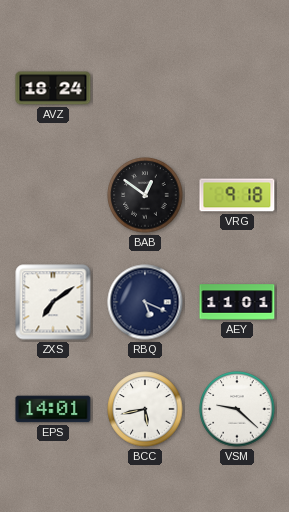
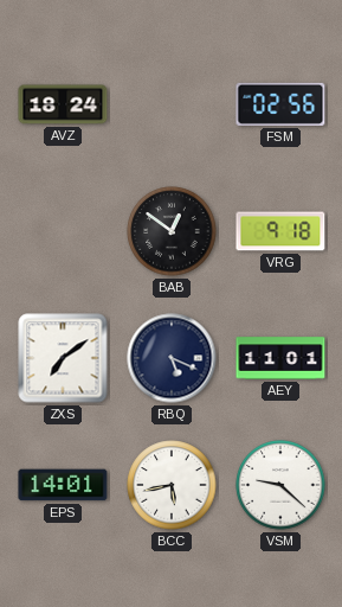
FSM: none -> 02:56 (280, 104)
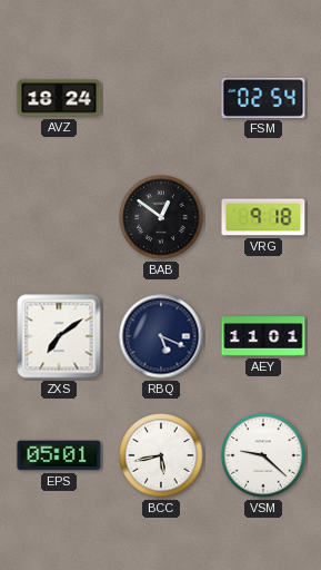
FSM: 02:56 -> 02:54 (263, 98)
EPS: 14:01 -> 05:01 (59, 455)
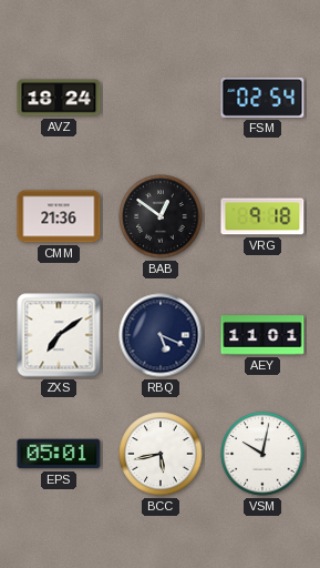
CMM: none -> 21:36 (59, 216)
VSM: 9:22 -> 10:02 (262, 454)
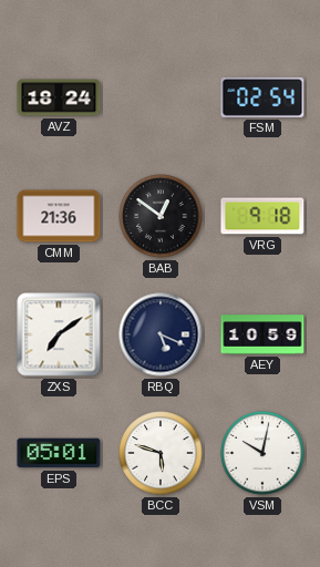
AEY: 11:01 -> 10:59 (262, 334)
BCC: 5:43 -> 5:48 (161, 453)
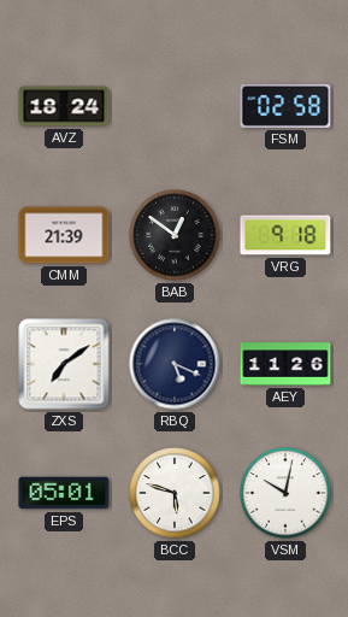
FSM: 02:54 -> 02:58 (285, 106)
CMM: 21:36 -> 21:39 (64, 235)
AEY: 10:59 -> 11:26 (285, 364)
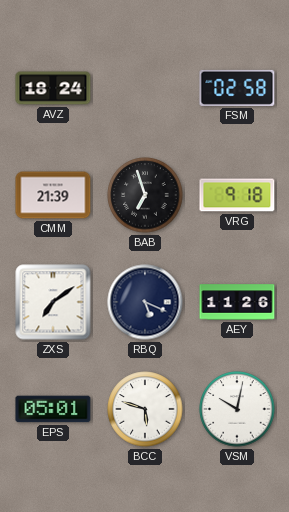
BAB: 12:51 -> 6:57 (145, 195)
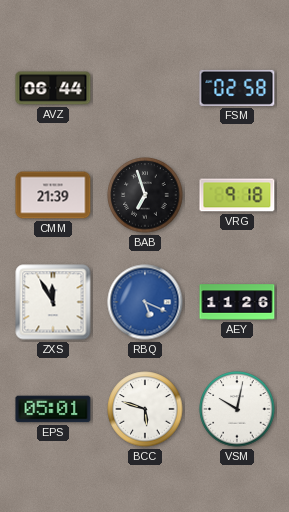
AVZ: 18:24 -> 06:44 (53, 88)
ZXS: 7:09 -> 11:55 (53, 302)
RBQ dial: navy -> blue (145, 302)
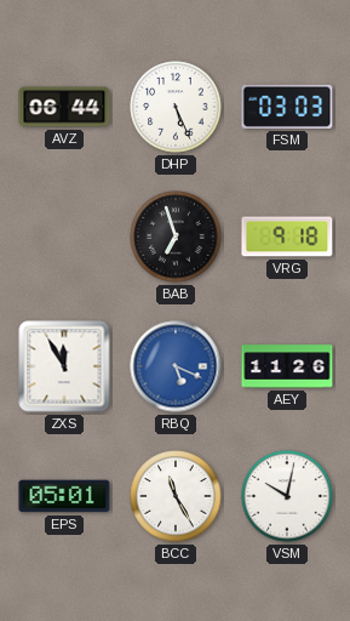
DHP: none -> 5:26 (176, 107)
FSM: 02:58 -> 03:03 (287, 107)
CMM: 21:39 -> none (53, 195)
BCC: 5:48 -> 11:25 (176, 496)
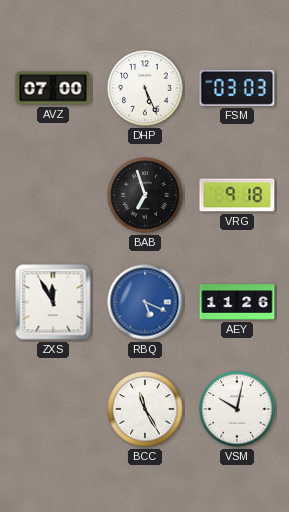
AVZ: 06:44 -> 07:00 (53, 88)
EPS: 05:01 -> none (64, 496)
